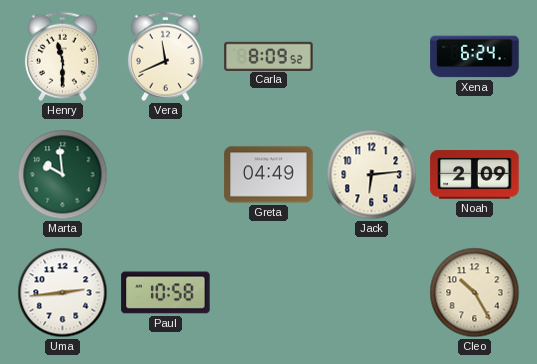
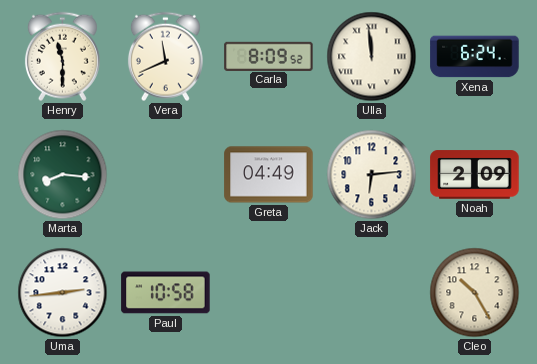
Ulla: none -> 11:59 (372, 57)
Marta: 9:59 -> 8:16 (63, 175)
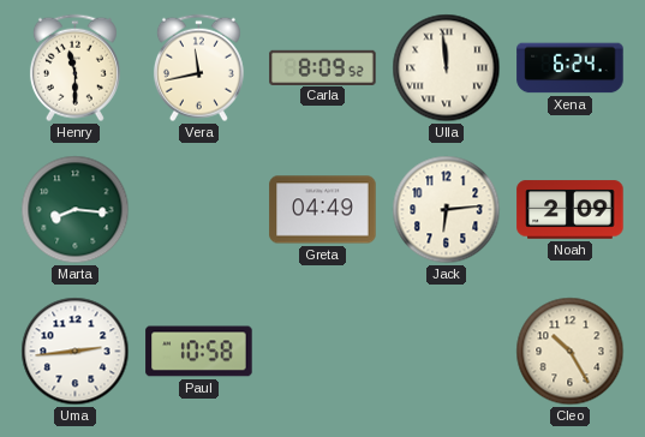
Vera: 11:41 -> 11:43 (198, 68)
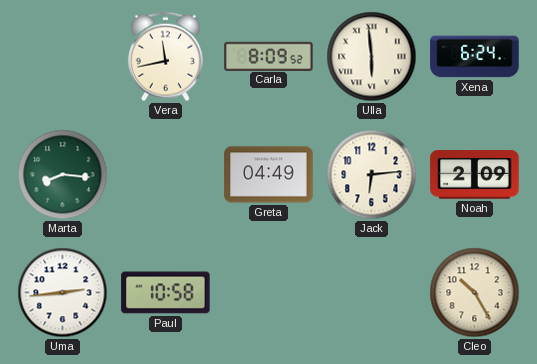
Henry: 11:30 -> none (74, 68)
Ulla: 11:59 -> 5:59 (372, 57)
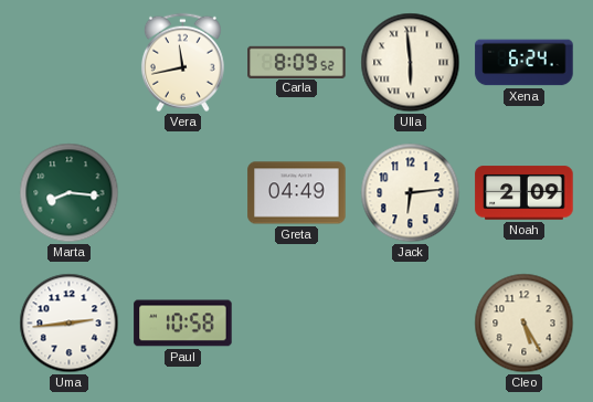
Cleo: 10:25 -> 5:25 (525, 324)
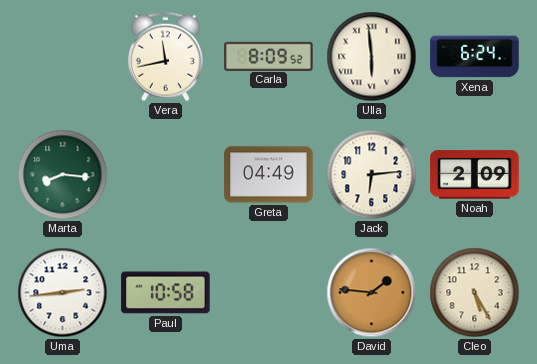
David: none -> 1:46 (372, 293)
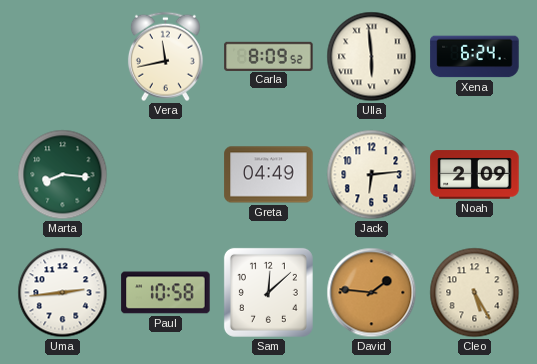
Sam: none -> 12:08 (268, 292)
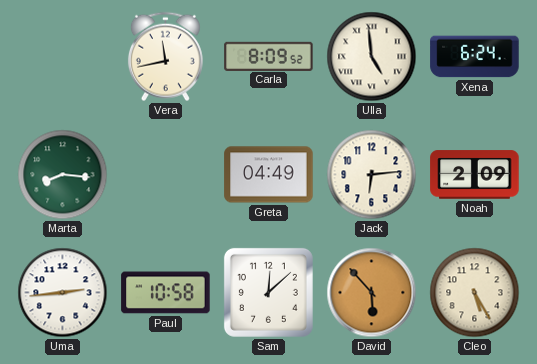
Ulla: 5:59 -> 4:59 (372, 57)
David: 1:46 -> 5:53 (372, 293)
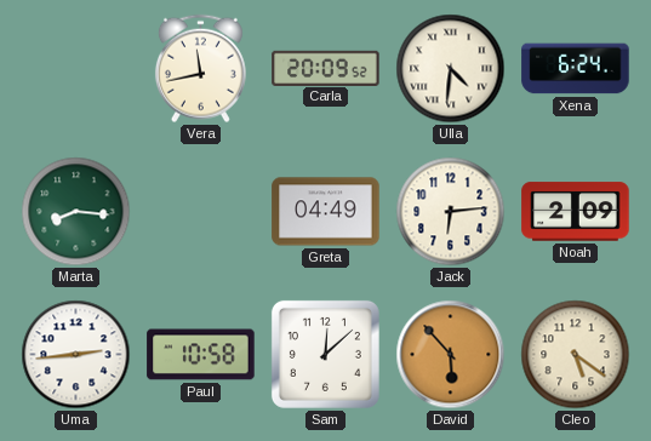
Carla: 8:09 -> 20:09 (326, 68)
Ulla: 4:59 -> 4:31 (451, 69)
Cleo: 5:25 -> 5:21 (576, 355)
